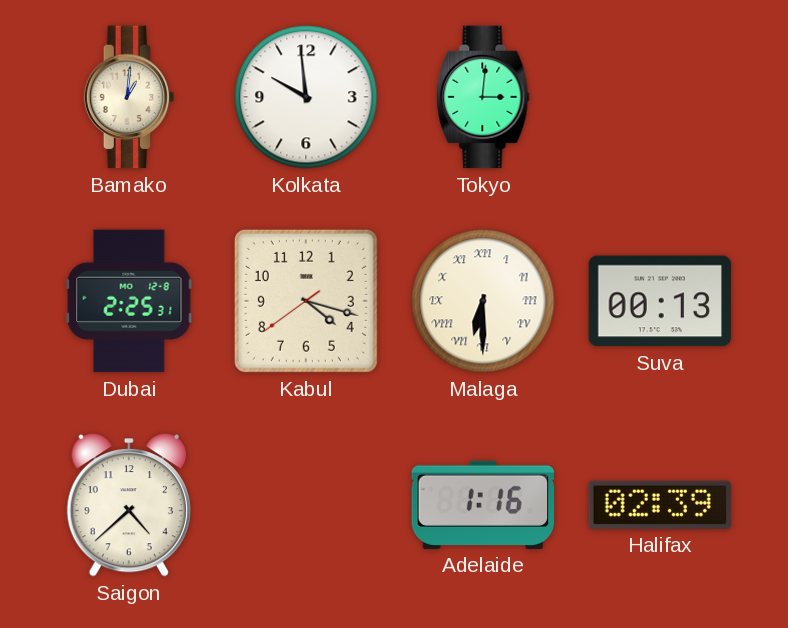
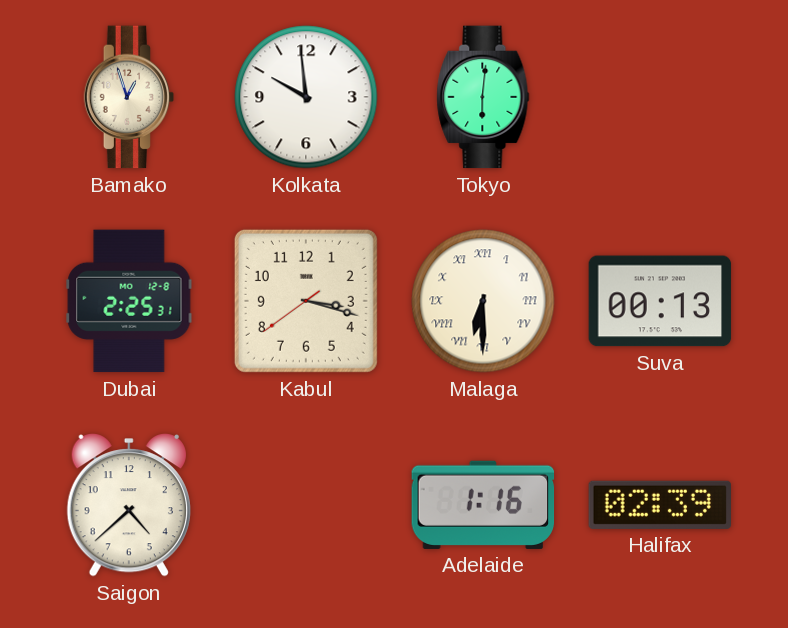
Bamako: 1:01 -> 12:57 (129, 97)
Tokyo: 3:01 -> 6:01 (483, 97)
Kabul: 4:17 -> 3:17 (306, 301)
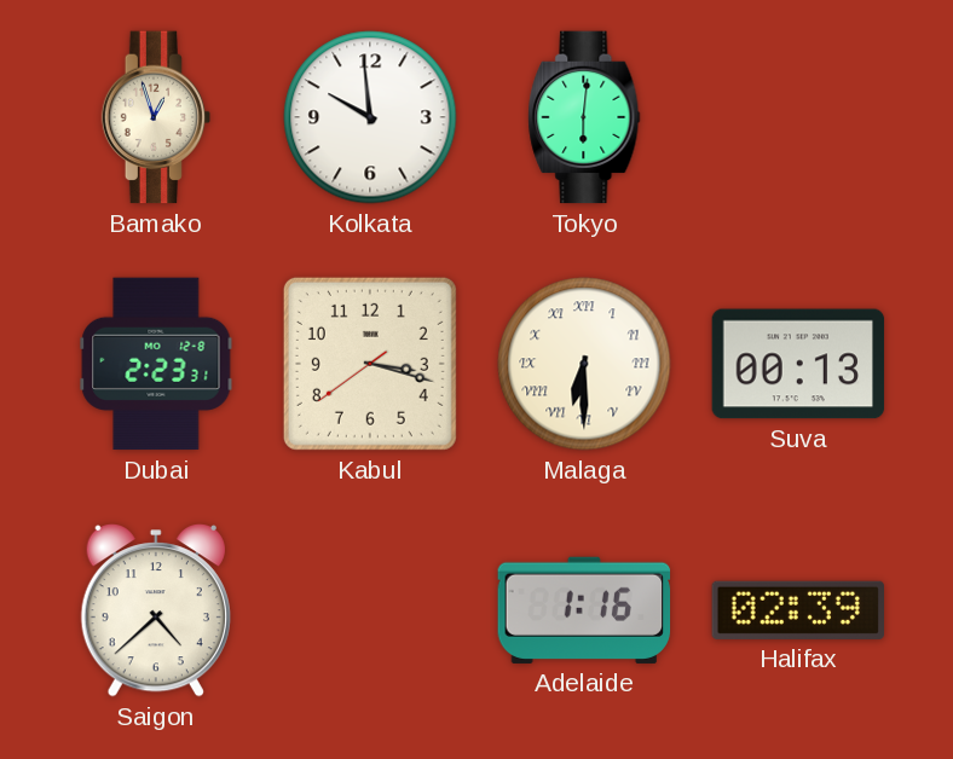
Dubai: 2:25 -> 2:23 (156, 364)
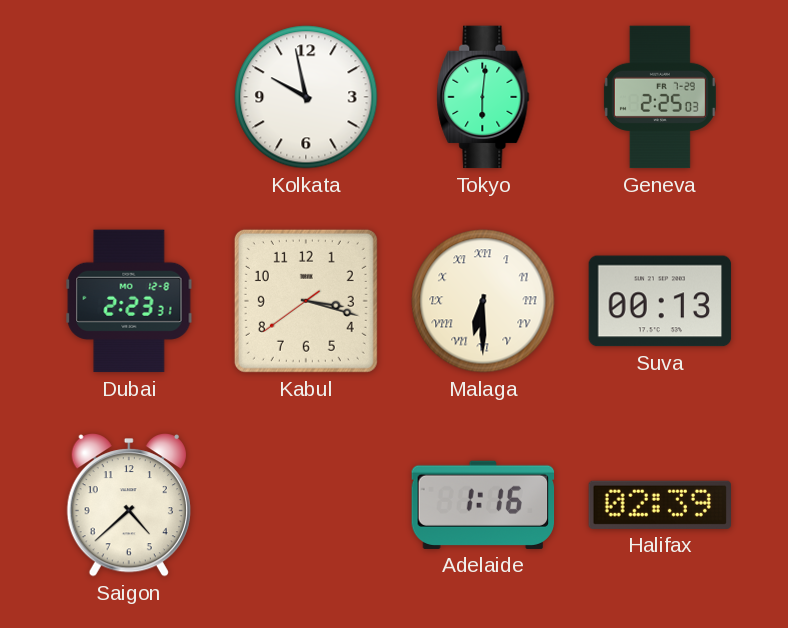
Bamako: 12:57 -> none (156, 117)
Kolkata: 9:59 -> 9:58 (306, 97)
Geneva: none -> 2:25 (660, 97)
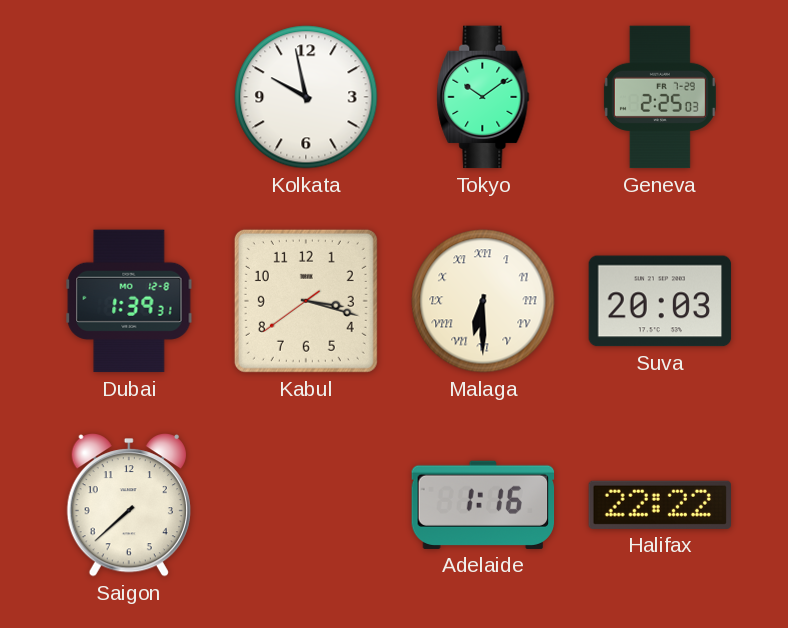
Tokyo: 6:01 -> 10:09 (483, 97)
Dubai: 2:23 -> 1:39 (129, 301)
Suva: 00:13 -> 20:03 (660, 301)
Saigon: 4:38 -> 7:38 (129, 506)
Halifax: 02:39 -> 22:22 (659, 505)
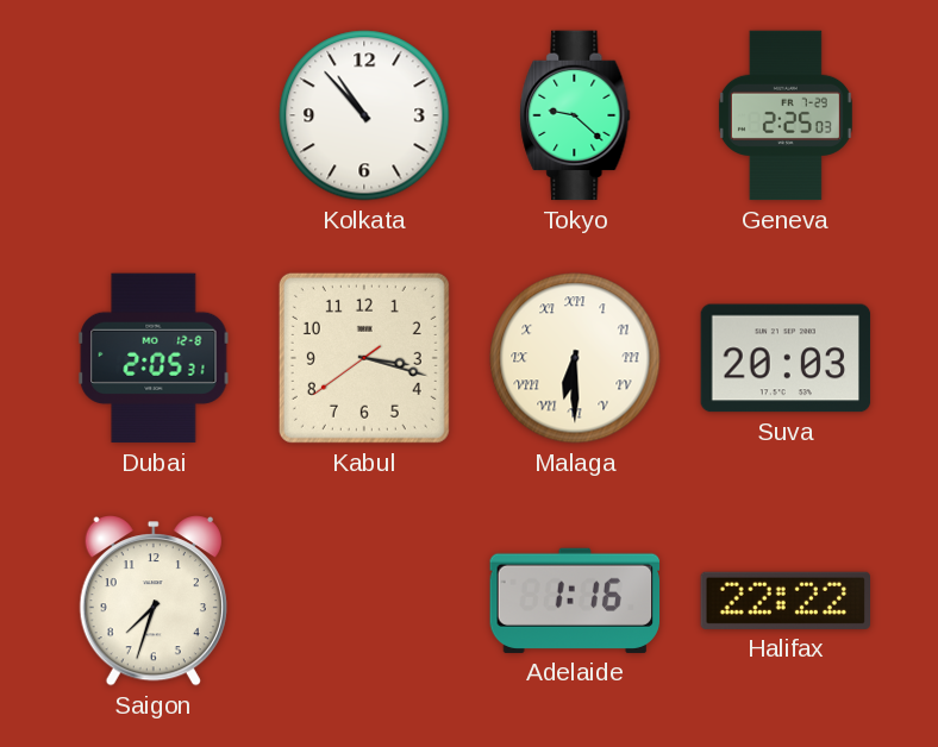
Kolkata: 9:58 -> 10:53 (364, 115)
Tokyo: 10:09 -> 9:22 (575, 115)
Dubai: 1:39 -> 2:05 (154, 358)
Saigon: 7:38 -> 7:33 (154, 602)
